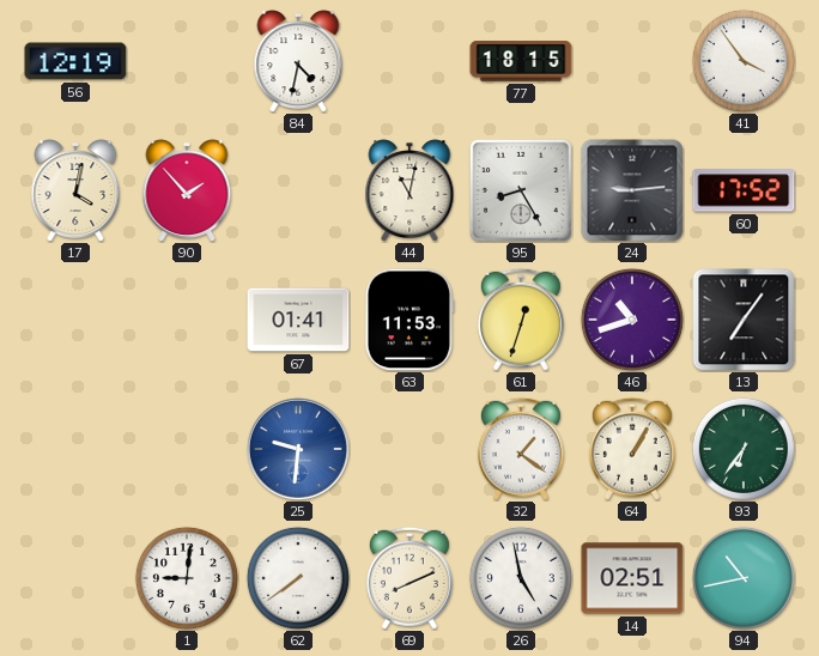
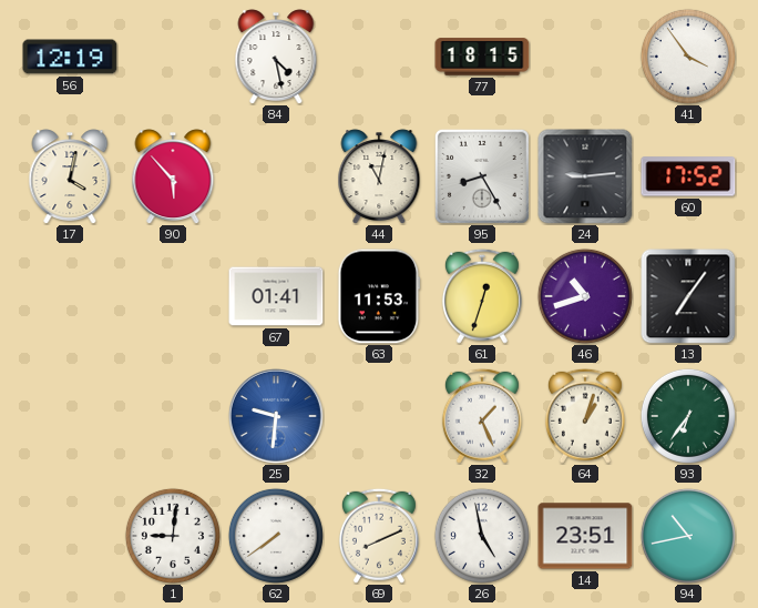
84: 4:32 -> 4:28 (276, 57)
90: 1:53 -> 5:53 (173, 176)
32: 1:21 -> 1:26 (482, 416)
64: 1:05 -> 1:03 (585, 416)
14: 02:51 -> 23:51 (585, 536)
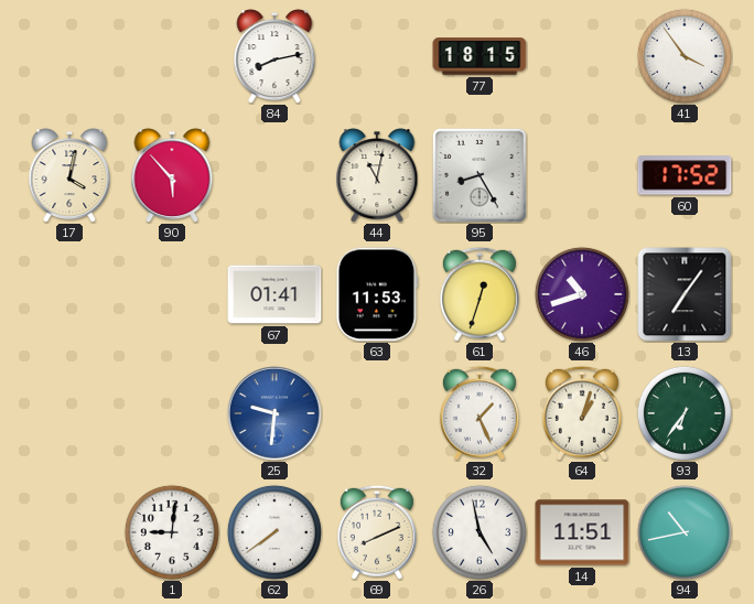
56: 12:19 -> none (70, 57)
84: 4:28 -> 8:13 (274, 56)
24: 9:14 -> none (585, 176)
14: 23:51 -> 11:51 (582, 532)
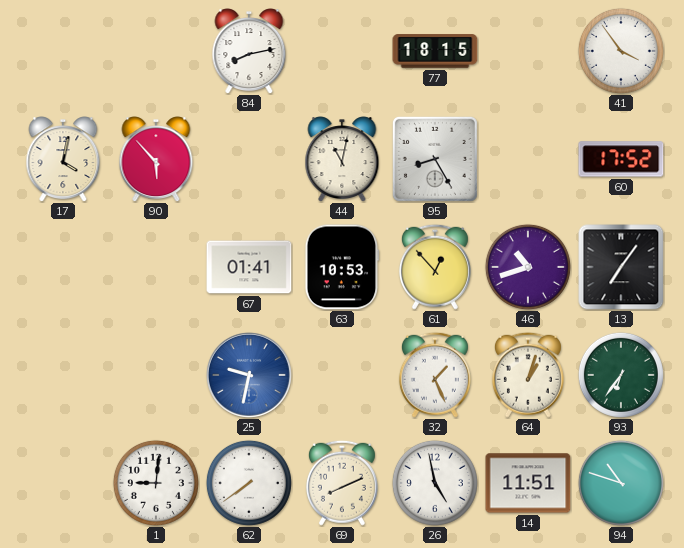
63: 11:53 -> 10:53 (342, 267)
61: 12:33 -> 12:53 (435, 267)
25: 9:31 -> 9:32 (249, 375)
94: 10:43 -> 10:48 (621, 483)
